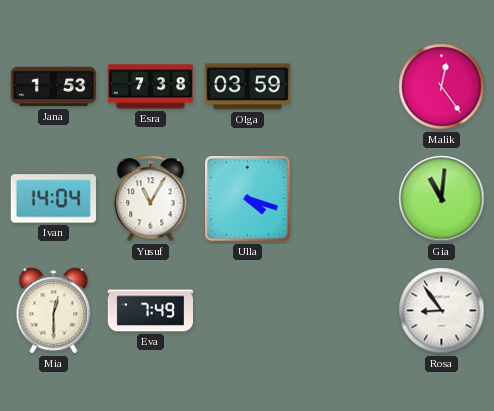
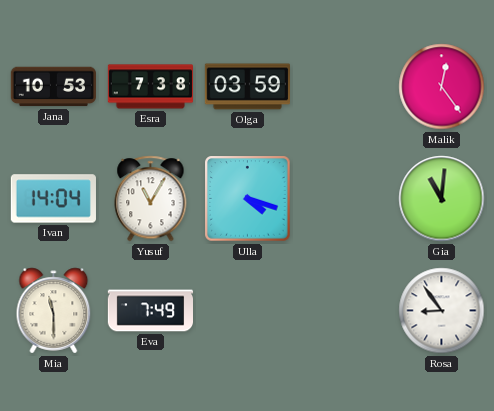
Jana: 1:53 -> 10:53 (53, 87)
Mia: 12:30 -> 11:30 (54, 311)
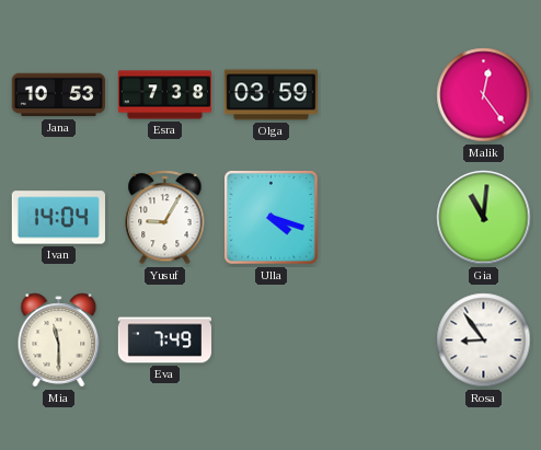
Yusuf: 11:05 -> 9:05 (165, 218)
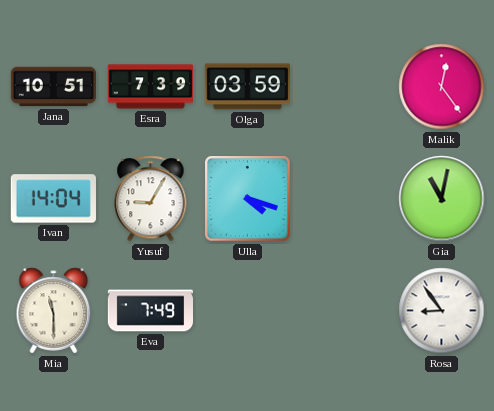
Jana: 10:53 -> 10:51 (53, 87)
Esra: 7:38 -> 7:39 (150, 87)
Gia: 11:01 -> 11:02 (442, 199)
